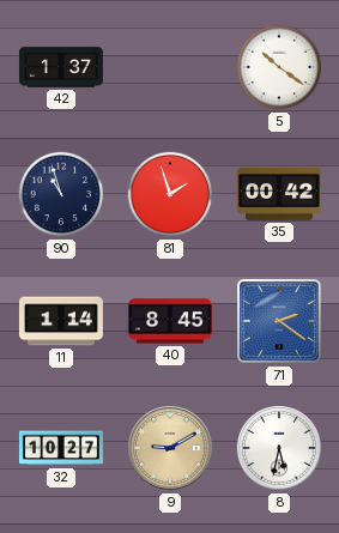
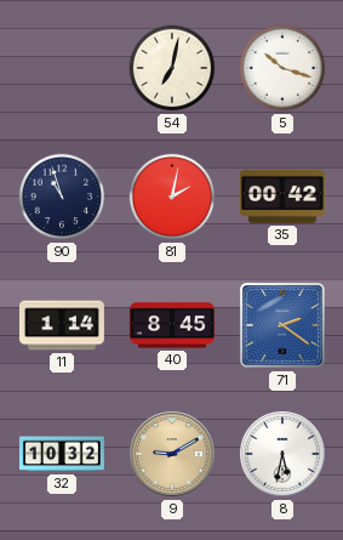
42: 1:37 -> none (61, 67)
54: none -> 7:02 (172, 68)
5: 10:21 -> 10:18 (282, 68)
81: 1:57 -> 2:02 (172, 197)
32: 10:27 -> 10:32 (62, 454)
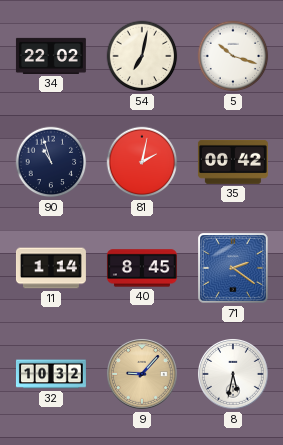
34: none -> 22:02 (51, 56)
9: 9:10 -> 9:07 (143, 375)
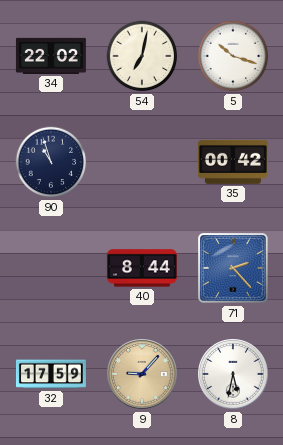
81: 2:02 -> none (142, 162)
11: 1:14 -> none (51, 268)
40: 8:45 -> 8:44 (142, 268)
71: 2:21 -> 2:23 (234, 269)
32: 10:32 -> 17:59 (51, 374)
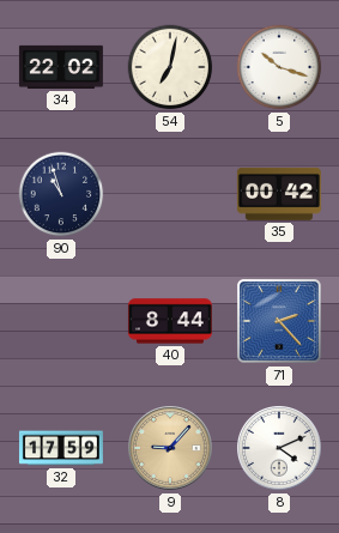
8: 5:32 -> 4:11 (280, 449)
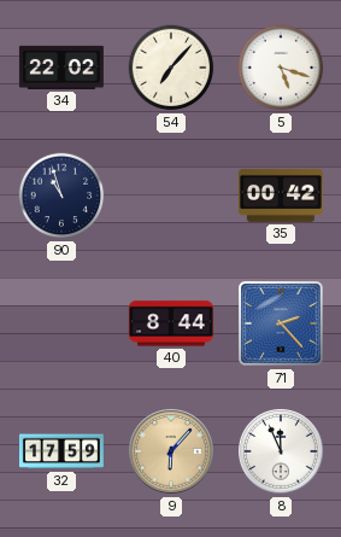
54: 7:02 -> 7:07 (171, 68)
5: 10:18 -> 5:18 (281, 68)
9: 9:07 -> 6:07 (172, 453)
8: 4:11 -> 11:56 (282, 453)
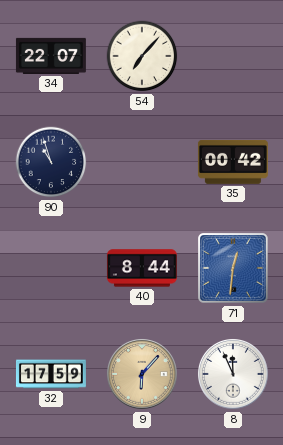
34: 22:02 -> 22:07 (51, 56)
5: 5:18 -> none (281, 68)
71: 2:23 -> 12:31 (234, 269)
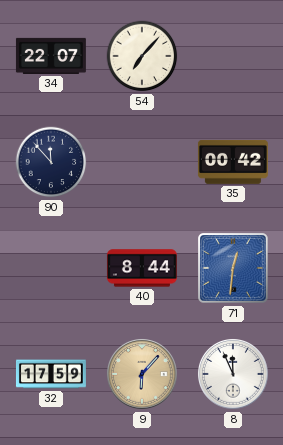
90: 10:57 -> 11:53 (51, 162)
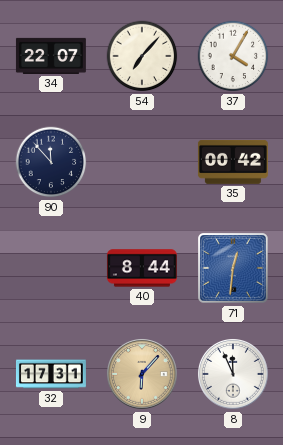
37: none -> 4:05 (233, 56)
32: 17:59 -> 17:31 (51, 374)
